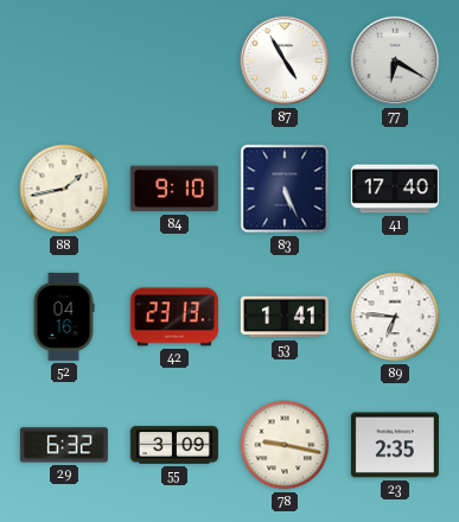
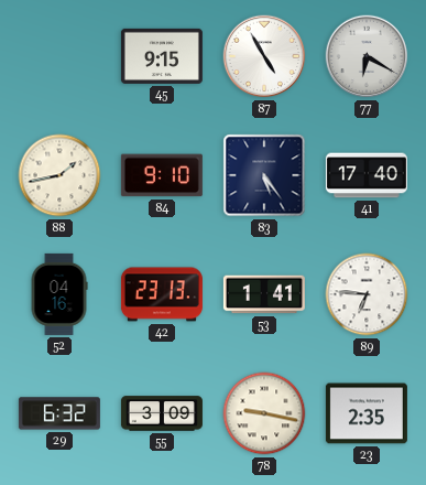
45: none -> 9:15 (162, 56)
83: 5:26 -> 5:24 (264, 175)
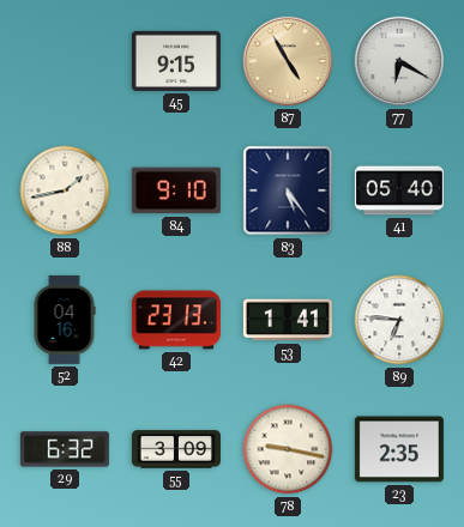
87 dial: white -> champagne (288, 61)
41: 17:40 -> 05:40 (399, 190)
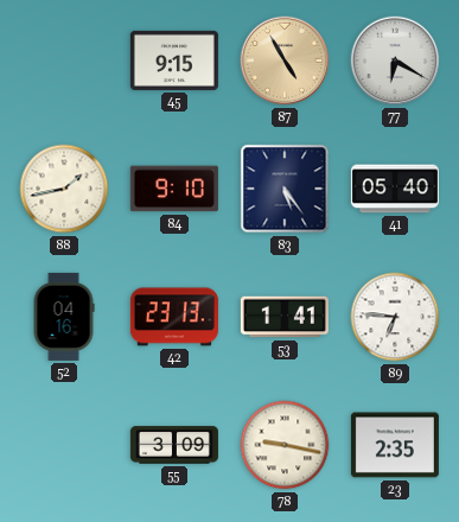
29: 6:32 -> none (65, 449)
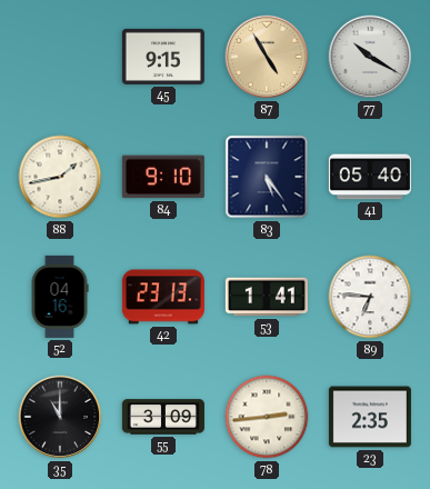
77: 6:20 -> 10:20 (370, 57)
35: none -> 11:00 (60, 417)
78: 9:17 -> 2:44 (267, 417)
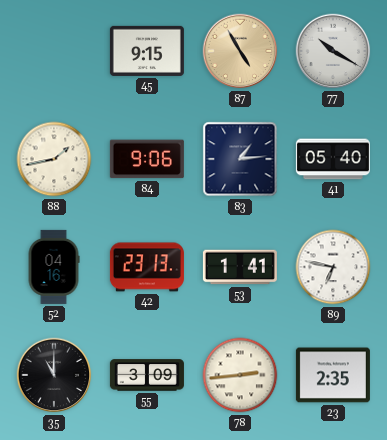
84: 9:10 -> 9:06 (147, 159)
83: 5:24 -> 1:14 (240, 159)
89: 6:46 -> 6:47 (333, 267)
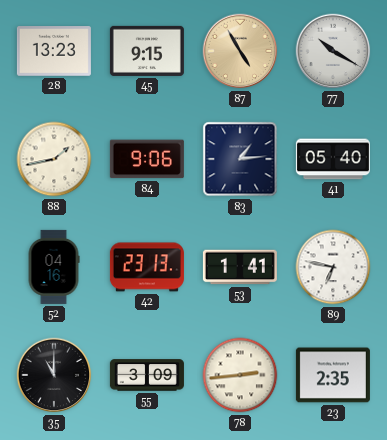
28: none -> 13:23 (54, 51)
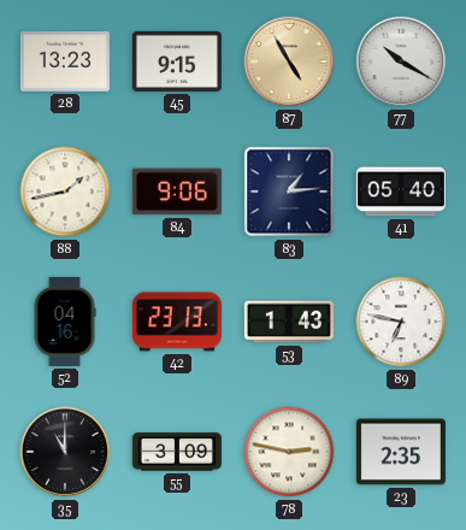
53: 1:41 -> 1:43 (289, 322)
78: 2:44 -> 2:47 (289, 452)
